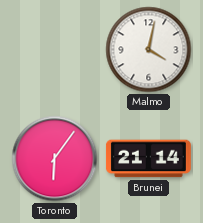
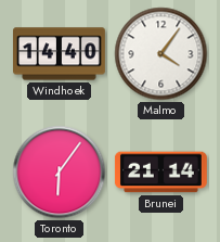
Windhoek: none -> 14:40 (60, 54)
Malmo: 4:02 -> 4:06 (161, 54)
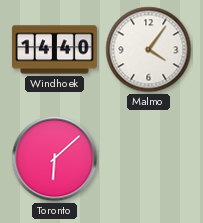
Toronto: 6:06 -> 6:08 (55, 159)
Brunei: 21:14 -> none (161, 173)
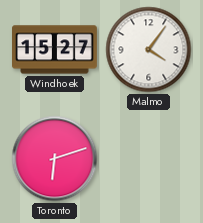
Windhoek: 14:40 -> 15:27 (55, 50)
Toronto: 6:08 -> 6:12 (55, 159)
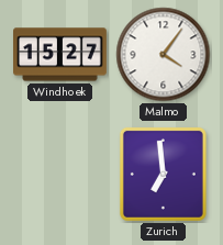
Toronto: 6:12 -> none (55, 159)
Zurich: none -> 6:59 (163, 174)
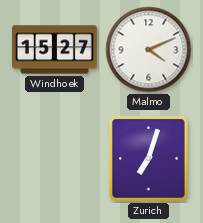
Malmo: 4:06 -> 4:11 (149, 50)
Zurich: 6:59 -> 7:03 (148, 158)
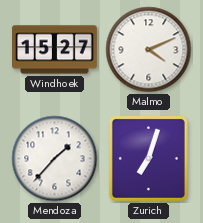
Mendoza: none -> 1:37 (55, 159)
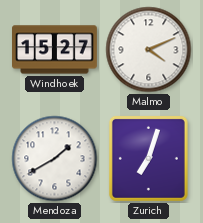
Mendoza: 1:37 -> 1:40 (55, 159)
